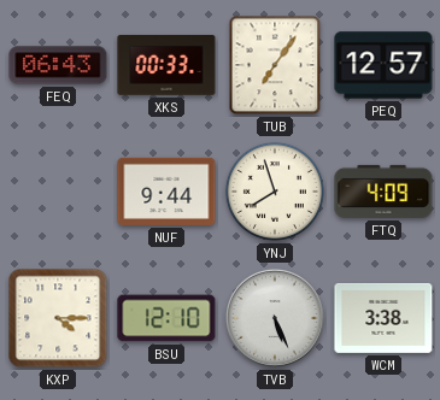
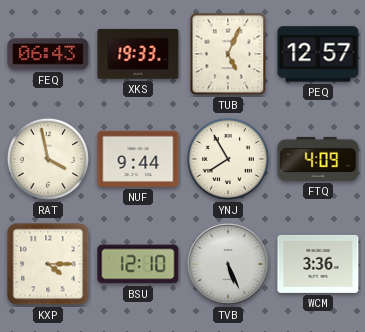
XKS: 00:33 -> 19:33 (138, 54)
TUB: 7:06 -> 5:04 (228, 54)
RAT: none -> 3:58 (48, 159)
YNJ: 7:57 -> 7:55 (228, 159)
WCM: 3:38 -> 3:36 (318, 264)
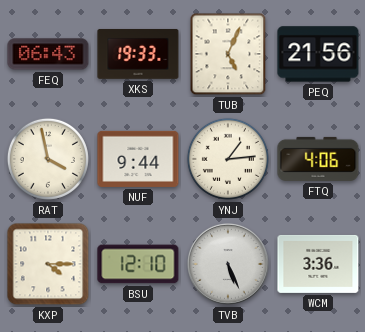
PEQ: 12:57 -> 21:56 (318, 54)
YNJ: 7:55 -> 1:14 (228, 159)
FTQ: 4:09 -> 4:06 (318, 159)
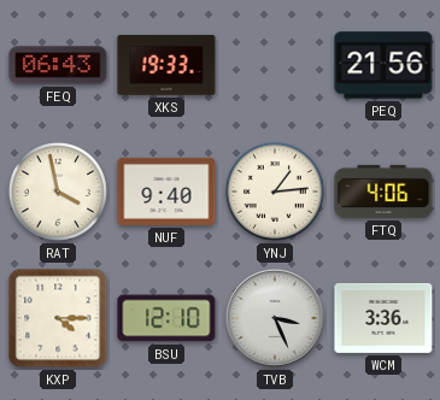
TUB: 5:04 -> none (228, 54)
NUF: 9:44 -> 9:40 (166, 192)
TVB: 5:26 -> 3:26 (275, 318)
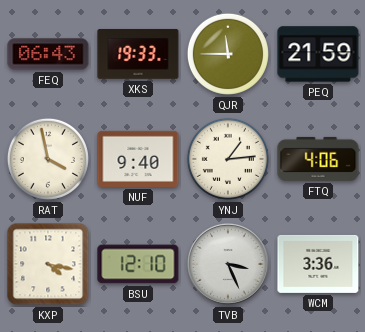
QJR: none -> 11:45 (228, 54)
PEQ: 21:56 -> 21:59 (318, 54)
KXP: 4:15 -> 4:17 (48, 264)
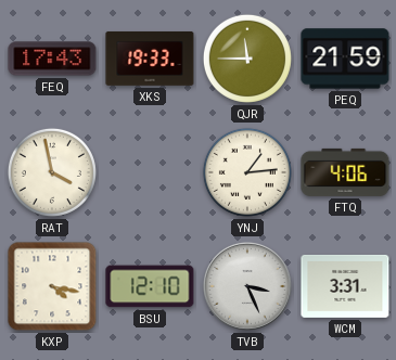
FEQ: 06:43 -> 17:43 (52, 59)
NUF: 9:40 -> none (138, 159)
WCM: 3:36 -> 3:31 (345, 286)
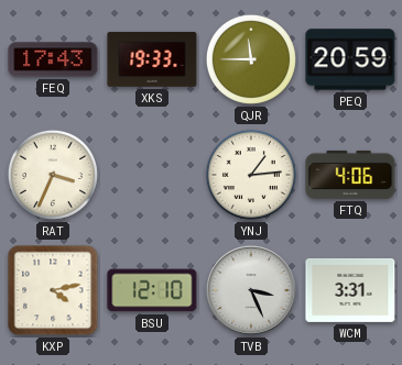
PEQ: 21:59 -> 20:59 (350, 59)
RAT: 3:58 -> 3:34 (53, 175)
KXP: 4:17 -> 4:13 (53, 290)
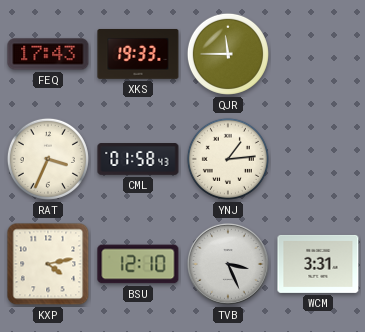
PEQ: 20:59 -> none (350, 59)
CML: none -> 01:58 (138, 159)
FTQ: 4:06 -> none (350, 175)
